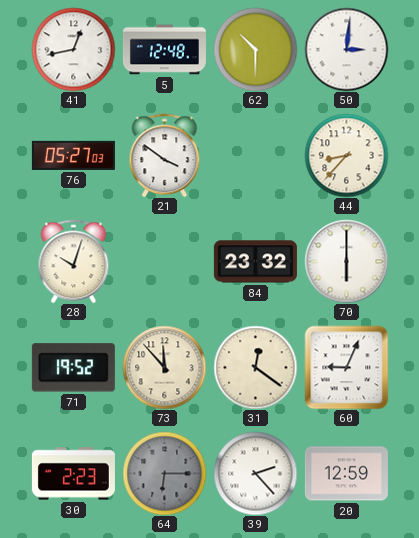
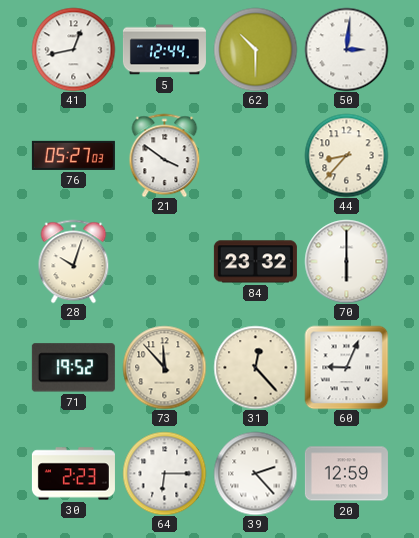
5: 12:48 -> 12:44 (164, 50)
31: 12:21 -> 12:23 (255, 367)
64 dial: grey -> white (164, 473)
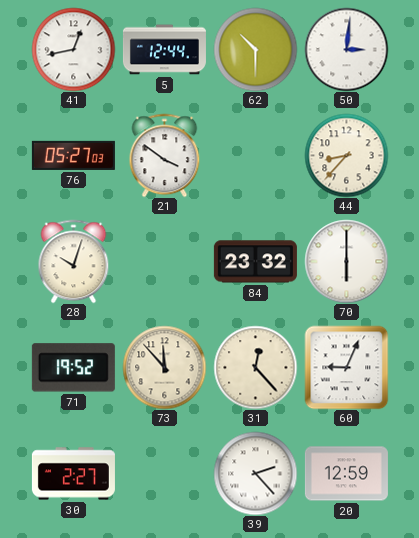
30: 2:23 -> 2:27 (73, 474)
64: 6:15 -> none (164, 473)
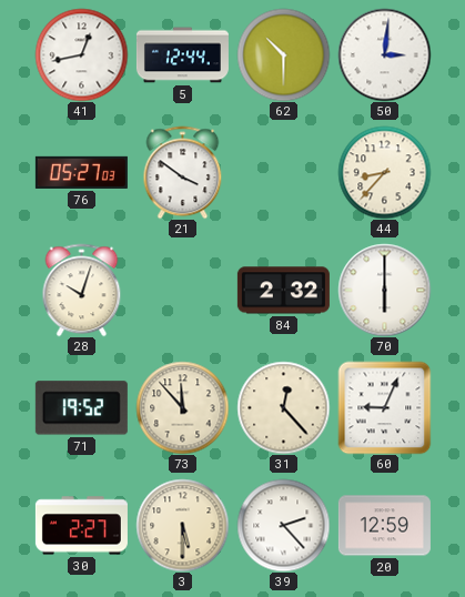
84: 23:32 -> 2:32 (283, 291)
3: none -> 5:30 (182, 525)
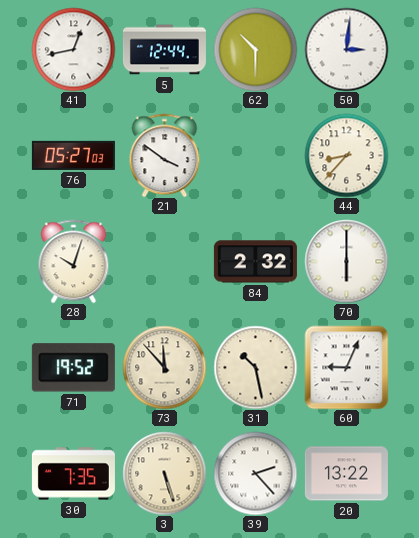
31: 12:23 -> 10:28 (255, 367)
30: 2:27 -> 7:35 (73, 474)
3: 5:30 -> 5:27 (164, 473)
20: 12:59 -> 13:22 (346, 474)
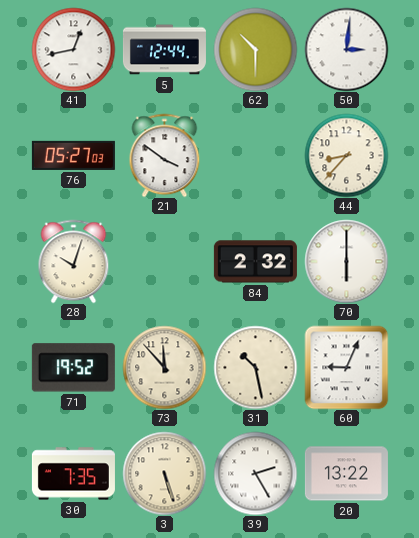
39: 2:23 -> 2:25 (255, 473)
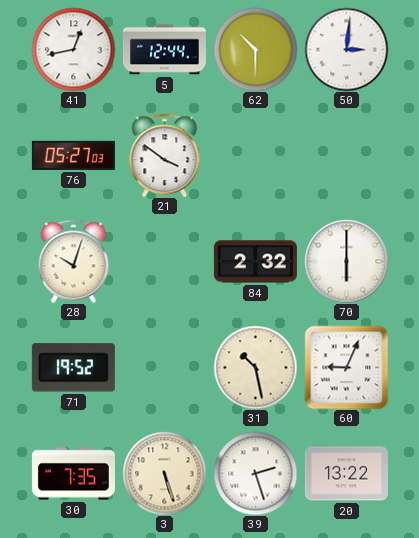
44: 8:37 -> none (346, 155)
73: 11:53 -> none (164, 367)
39: 2:25 -> 2:27 (255, 473)
